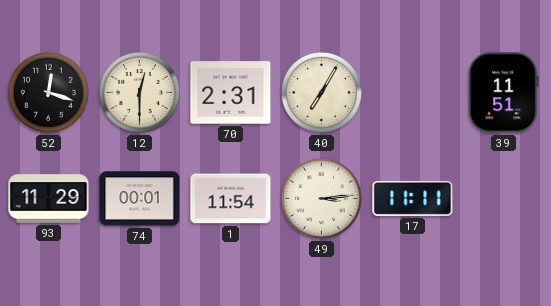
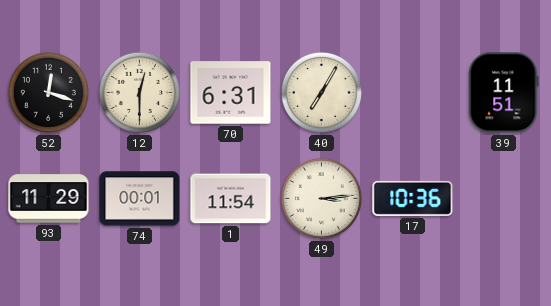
70: 2:31 -> 6:31 (231, 93)
17: 11:11 -> 10:36 (413, 198)
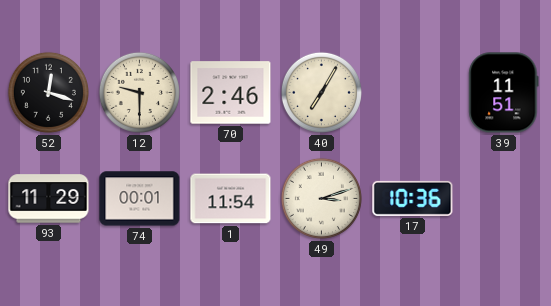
12: 12:30 -> 9:30 (139, 92)
70: 6:31 -> 2:46 (231, 93)
49: 3:14 -> 3:12 (321, 198)
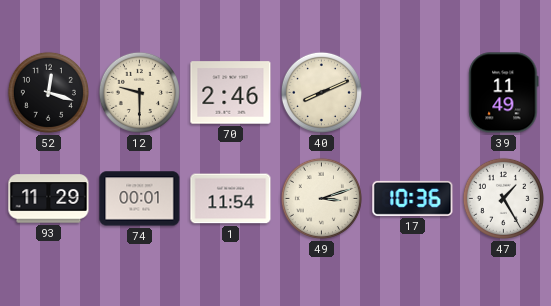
40: 7:05 -> 8:11 (321, 92)
39: 11:51 -> 11:49 (504, 93)
47: none -> 1:25 (503, 198)
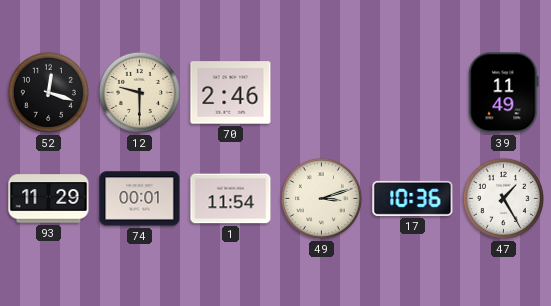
40: 8:11 -> none (321, 92)
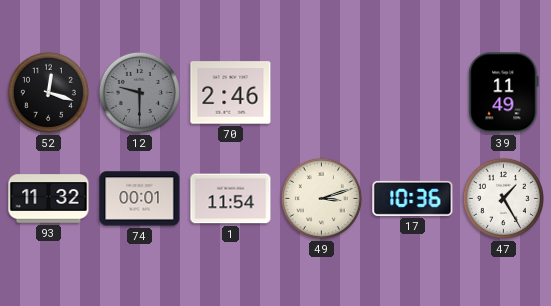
12 dial: cream -> grey (139, 92)
93: 11:29 -> 11:32 (49, 199)
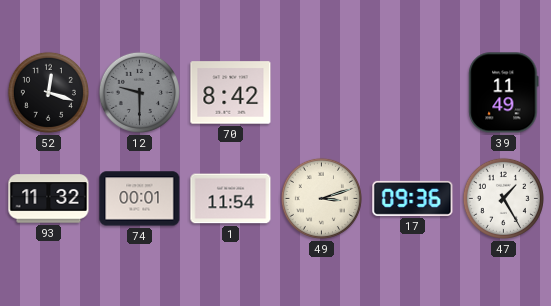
70: 2:46 -> 8:42 (231, 93)
17: 10:36 -> 09:36 (413, 198)
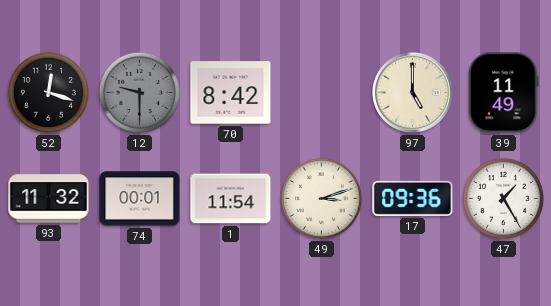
97: none -> 5:00 (412, 92)
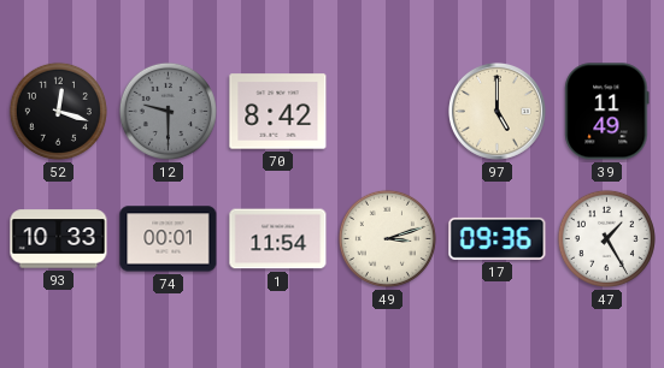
93: 11:32 -> 10:33 (59, 239)
